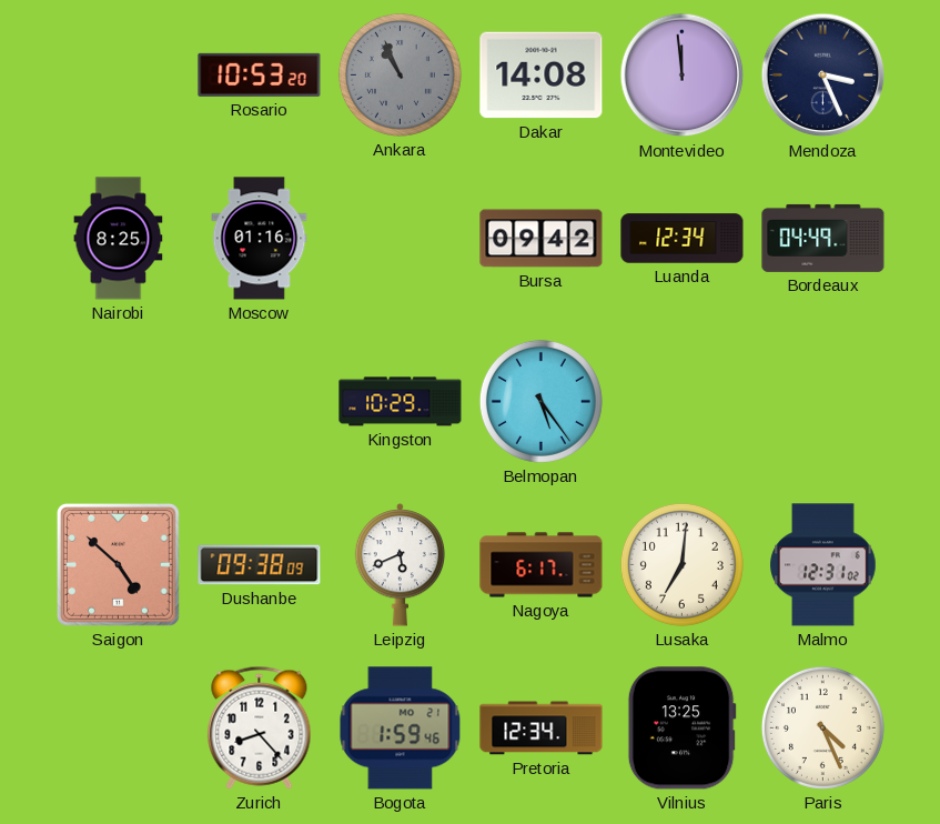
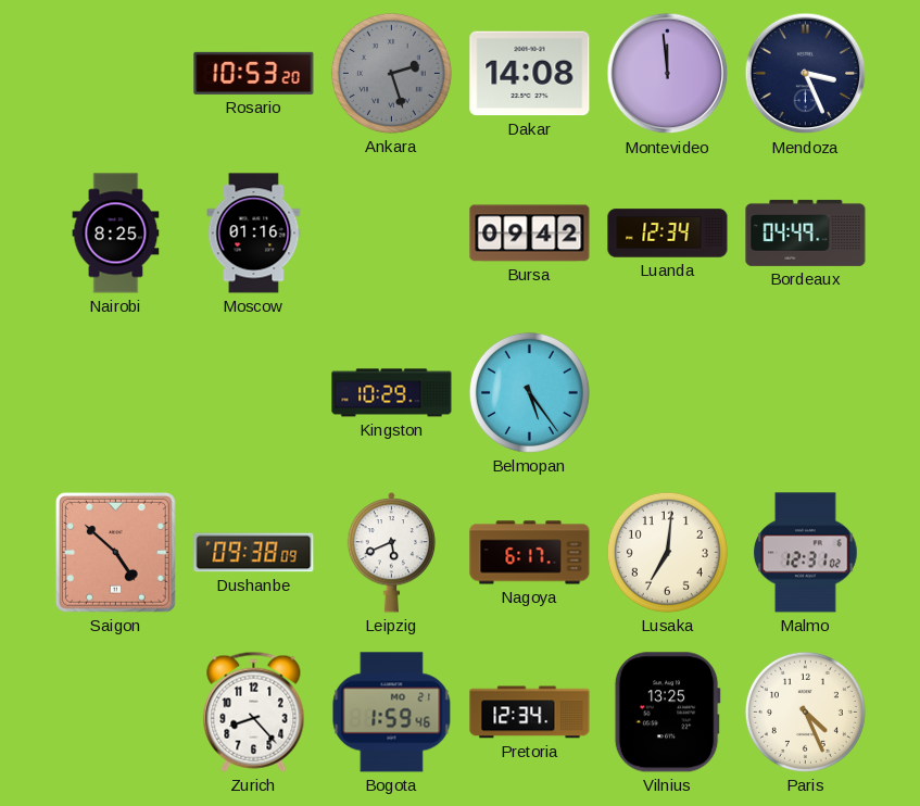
Ankara: 10:56 -> 2:27 (391, 73)
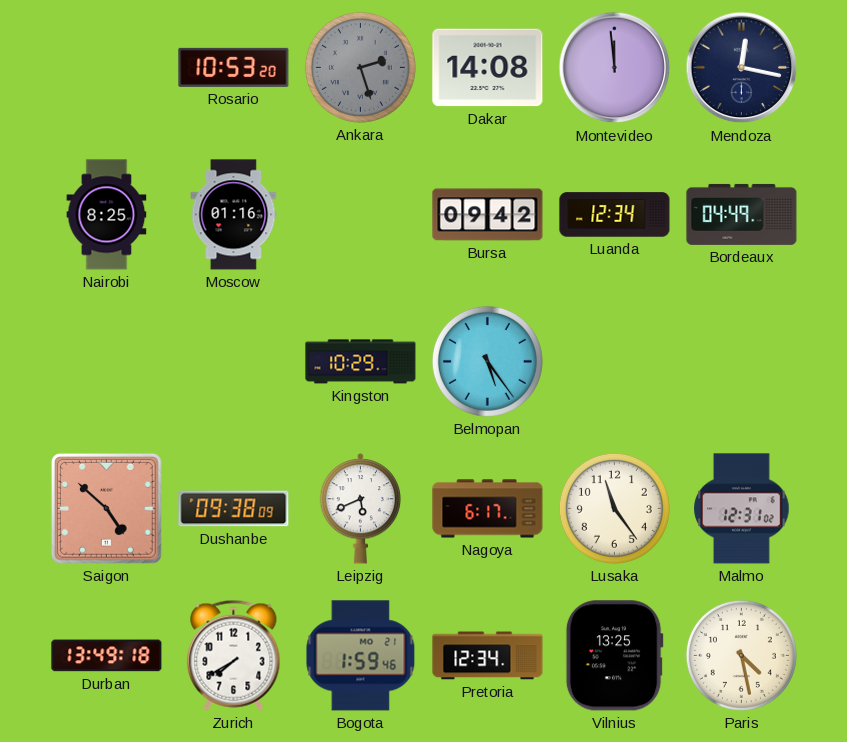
Mendoza: 3:26 -> 12:17 (742, 68)
Lusaka: 7:01 -> 11:24 (614, 508)
Durban: none -> 13:49 (107, 656)
Zurich: 8:23 -> 7:40 (234, 655)
Paris: 4:26 -> 4:28 (741, 655)
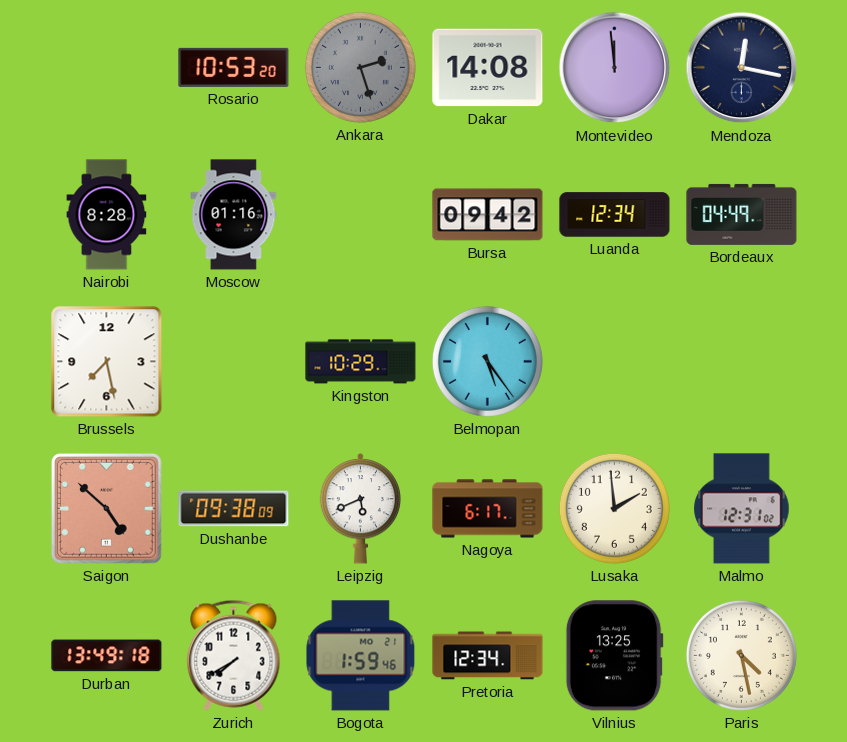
Nairobi: 8:25 -> 8:28 (107, 215)
Brussels: none -> 7:28 (107, 362)
Lusaka: 11:24 -> 1:59 (614, 508)
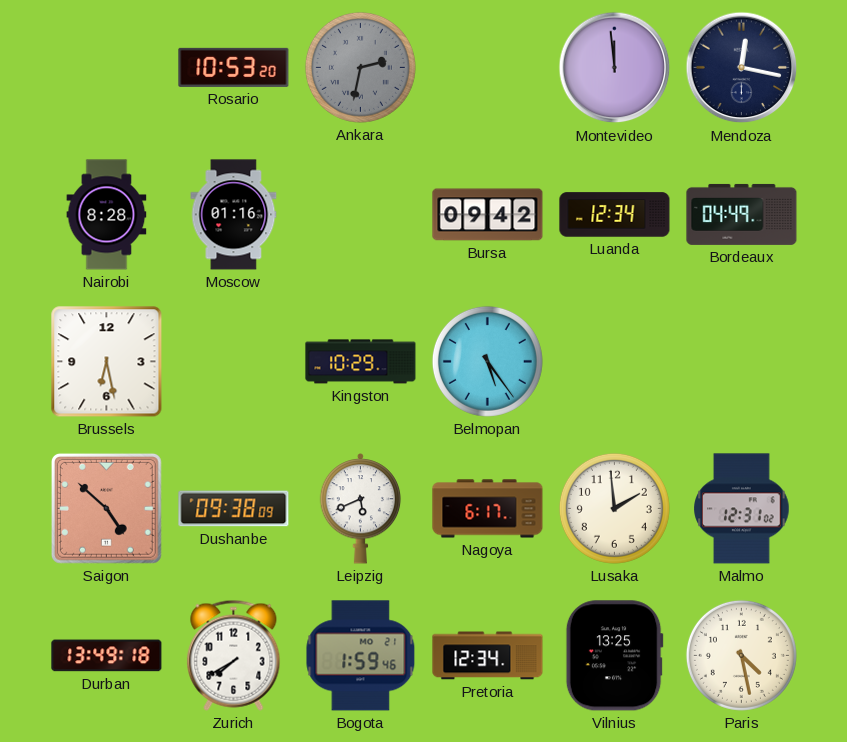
Ankara: 2:27 -> 2:32 (360, 67)
Dakar: 14:08 -> none (488, 68)
Brussels: 7:28 -> 6:28 (107, 362)
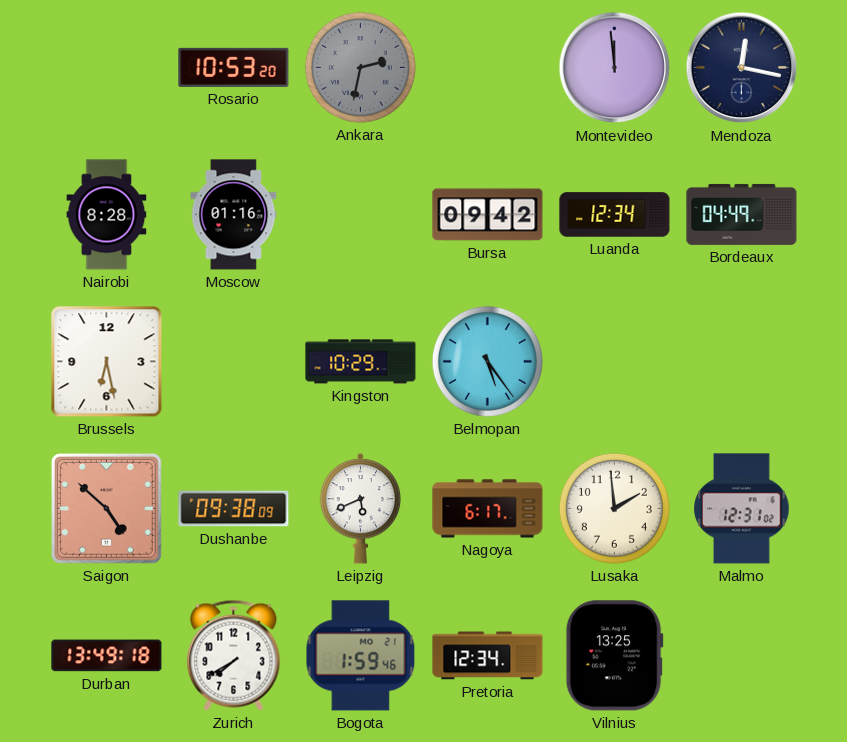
Paris: 4:28 -> none (741, 655)
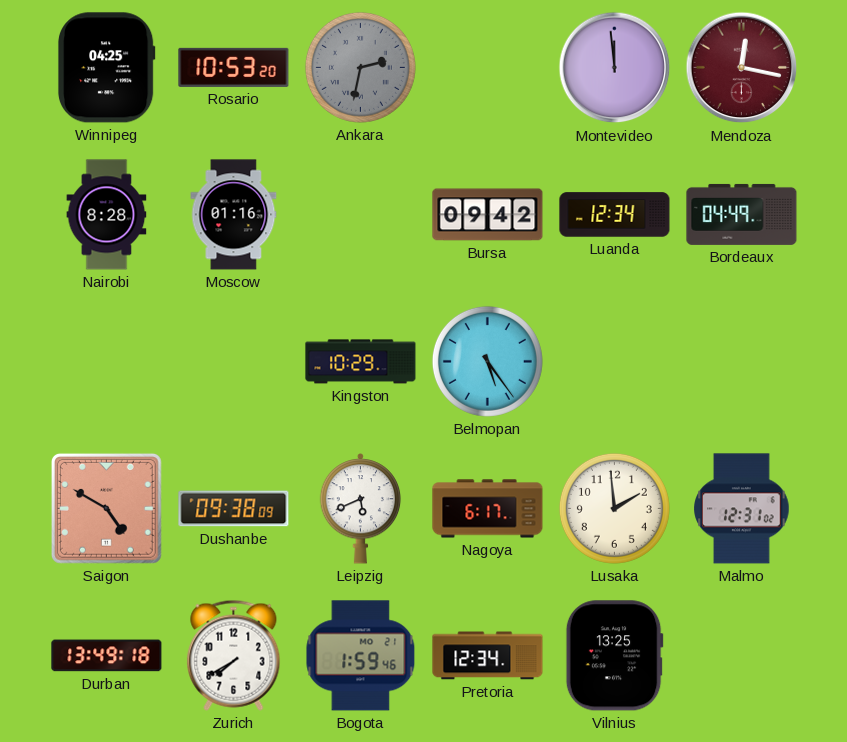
Winnipeg: none -> 04:25 (106, 68)
Mendoza dial: navy -> burgundy (742, 68)
Brussels: 6:28 -> none (107, 362)
Saigon: 4:52 -> 4:50 (106, 508)
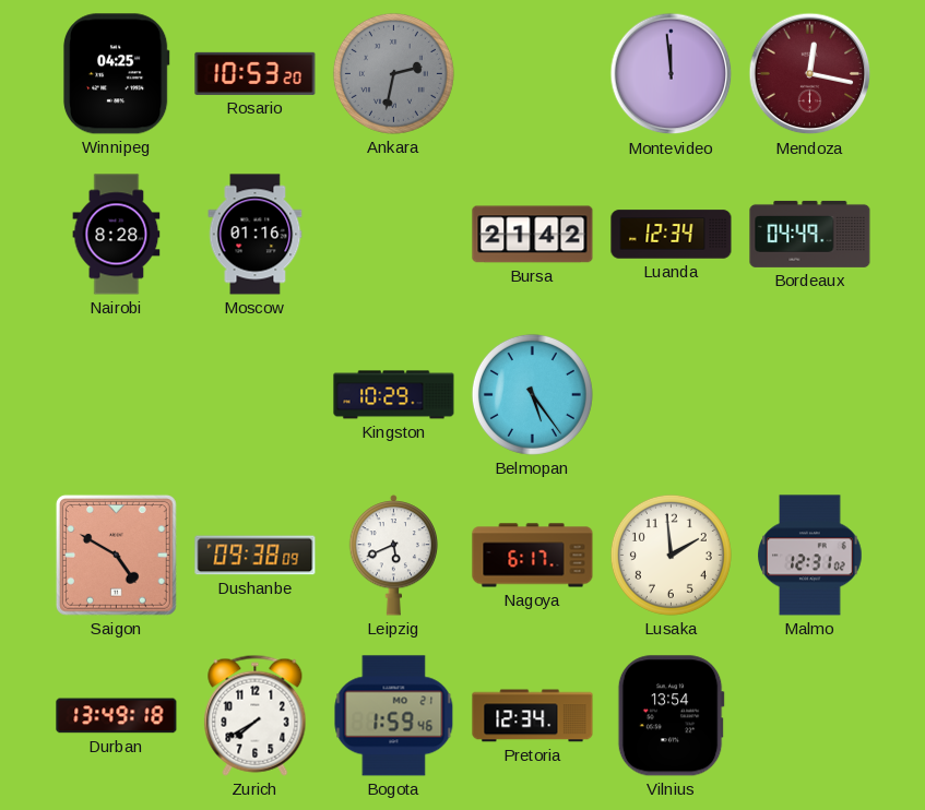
Bursa: 09:42 -> 21:42 (533, 235)
Vilnius: 13:25 -> 13:54 (671, 716)
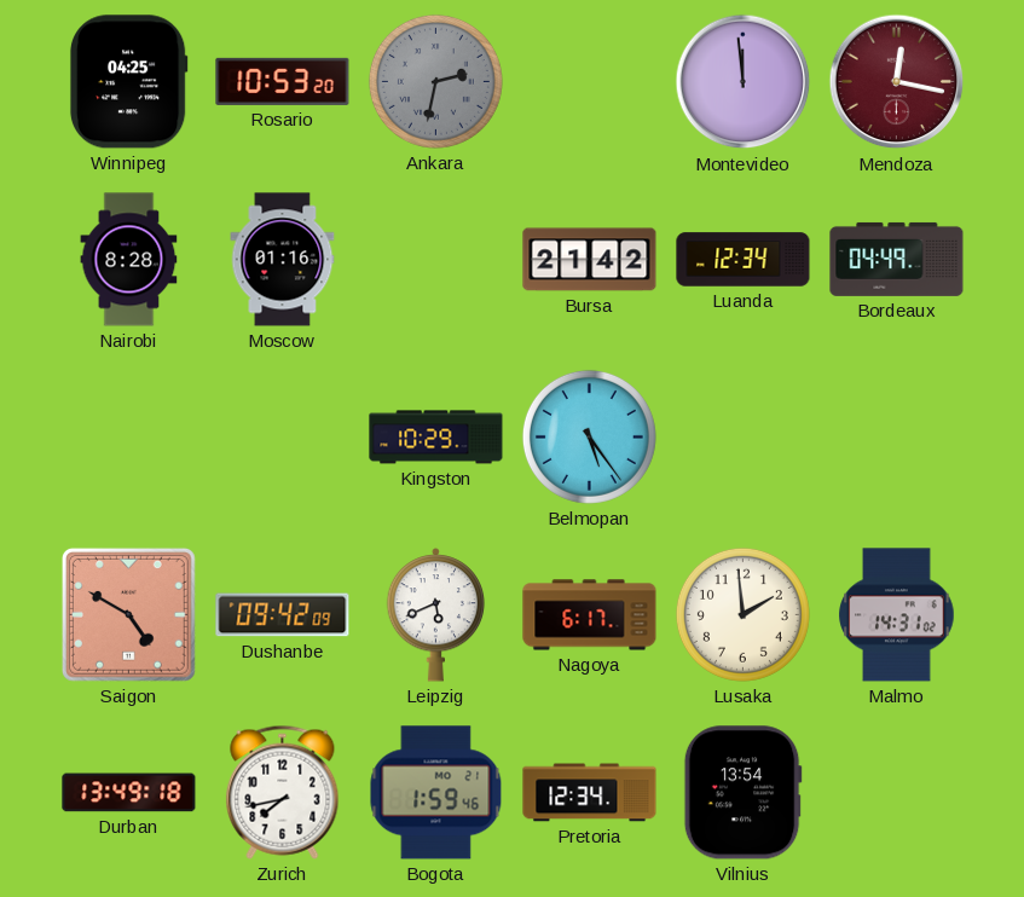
Dushanbe: 09:38 -> 09:42 (283, 615)
Malmo: 12:31 -> 14:31 (897, 615)
Zurich: 7:40 -> 7:43 (283, 792)
